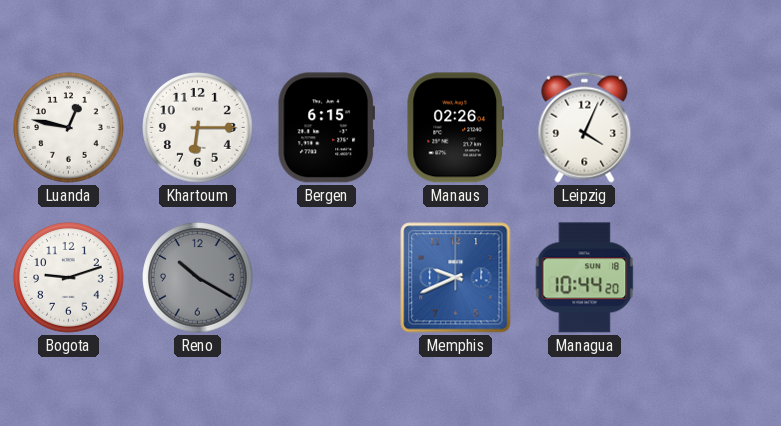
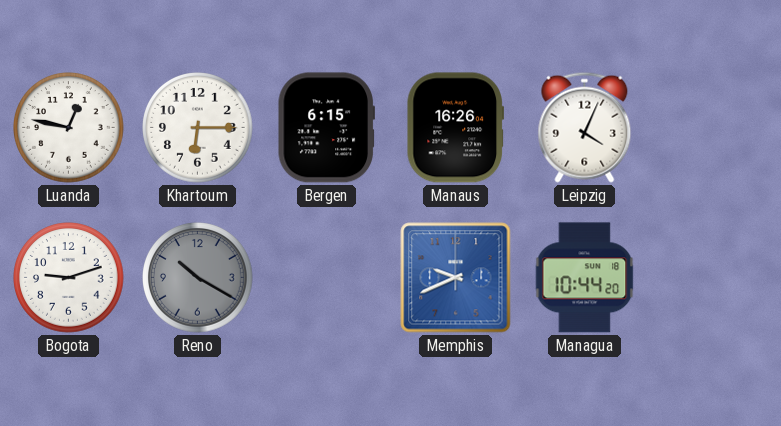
Manaus: 02:26 -> 16:26 (455, 128)
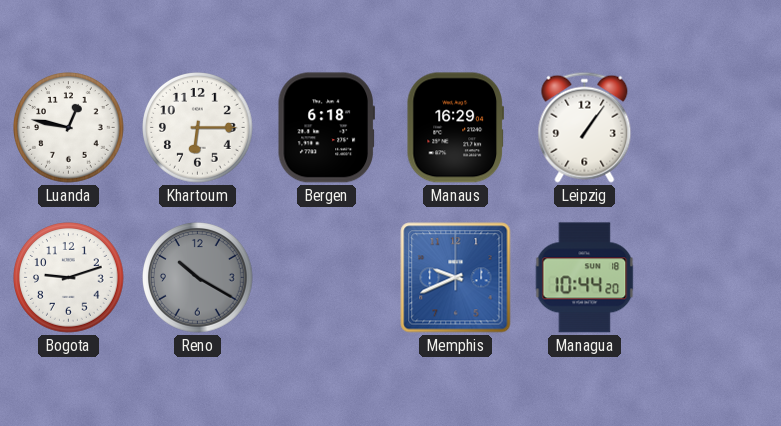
Bergen: 6:15 -> 6:18 (326, 128)
Manaus: 16:26 -> 16:29 (455, 128)
Leipzig: 4:04 -> 1:06 (585, 127)
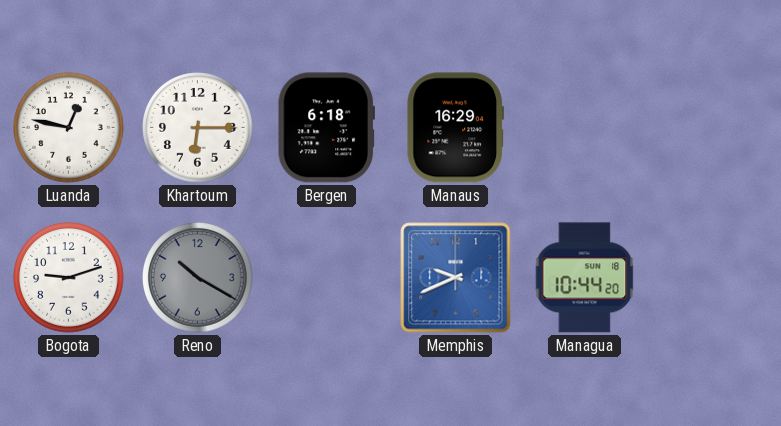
Leipzig: 1:06 -> none (585, 127)
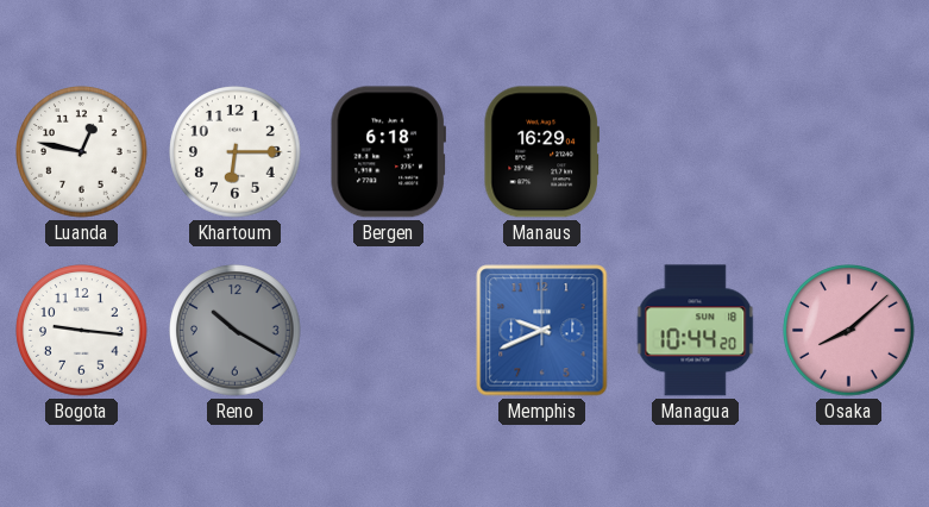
Bogota: 9:12 -> 9:16 (82, 331)
Osaka: none -> 8:08 (849, 331)
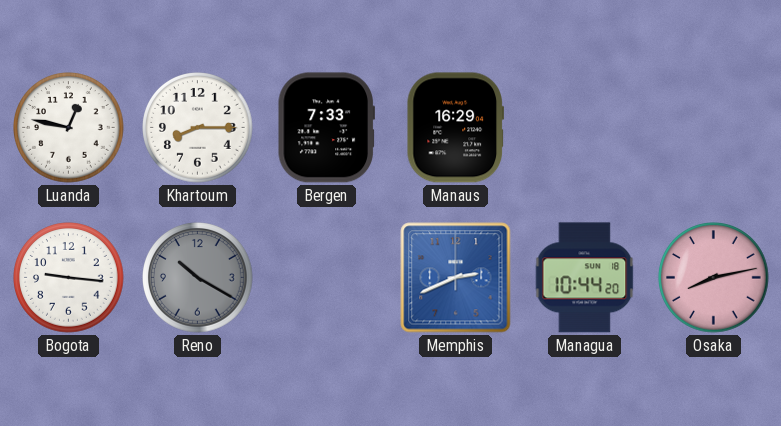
Khartoum: 6:15 -> 8:15 (198, 128)
Bergen: 6:18 -> 7:33 (326, 128)
Memphis: 9:41 -> 2:41 (456, 278)
Osaka: 8:08 -> 8:13 (714, 278)
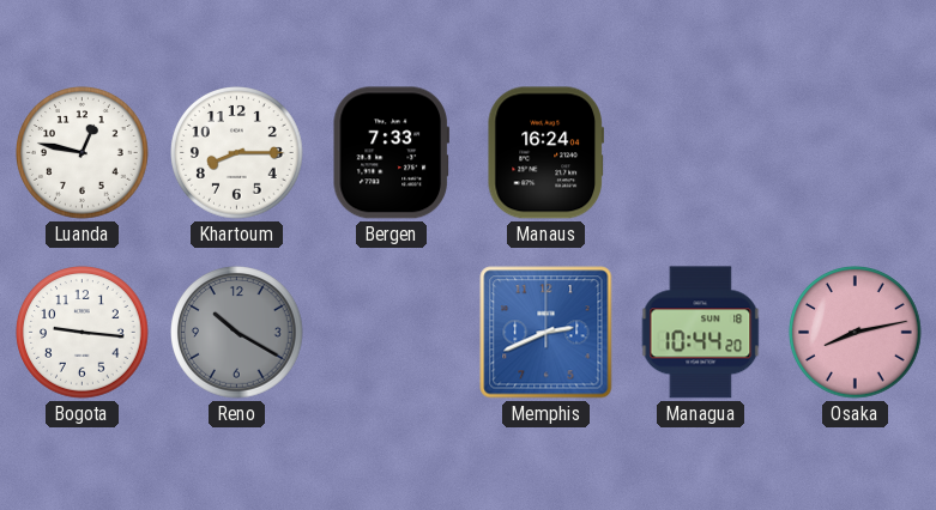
Manaus: 16:29 -> 16:24 (545, 153)
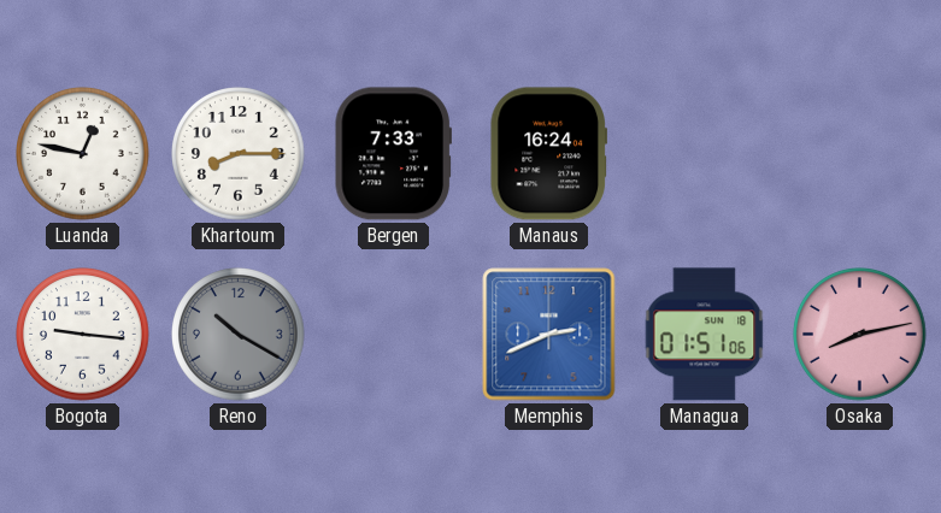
Managua: 10:44 -> 01:51 (705, 335)
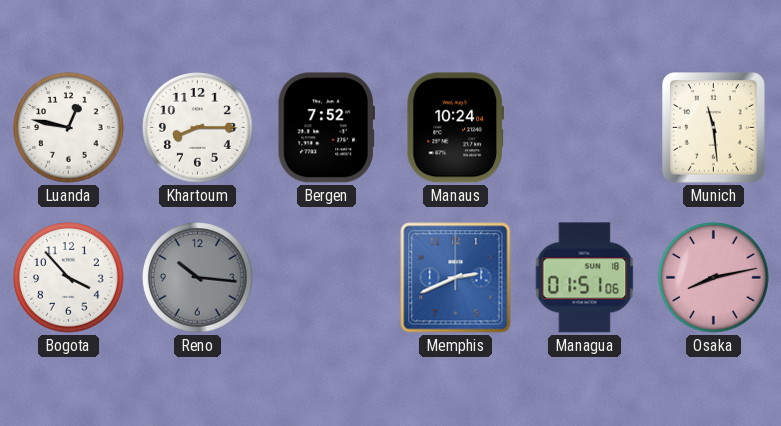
Bergen: 7:33 -> 7:52 (326, 128)
Manaus: 16:24 -> 10:24 (455, 128)
Munich: none -> 11:29 (714, 128)
Bogota: 9:16 -> 3:53 (69, 278)
Reno: 10:20 -> 10:16 (198, 278)
